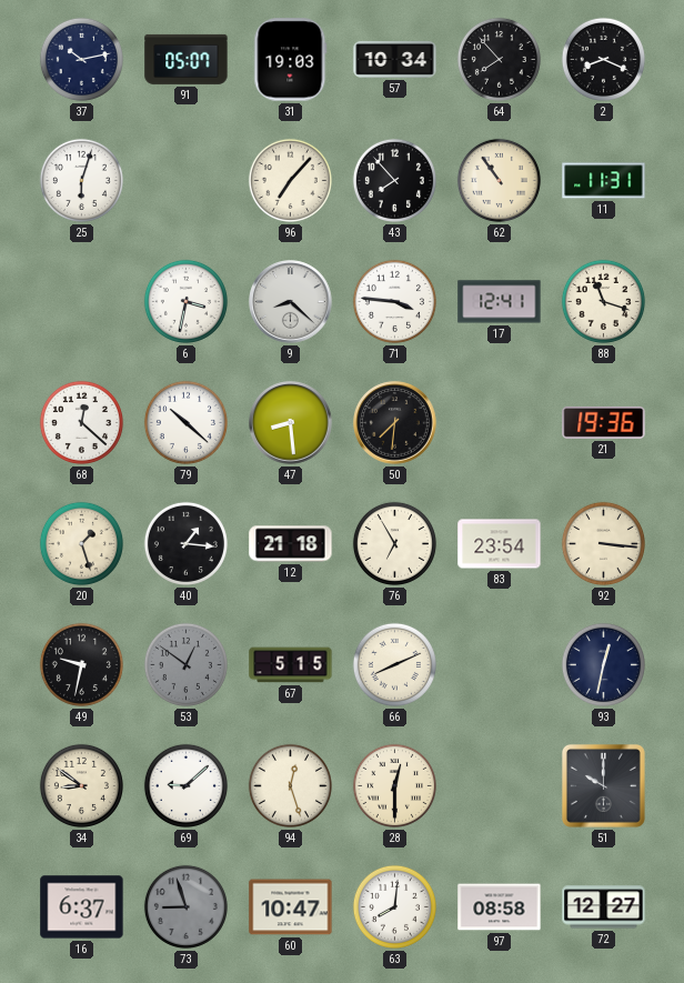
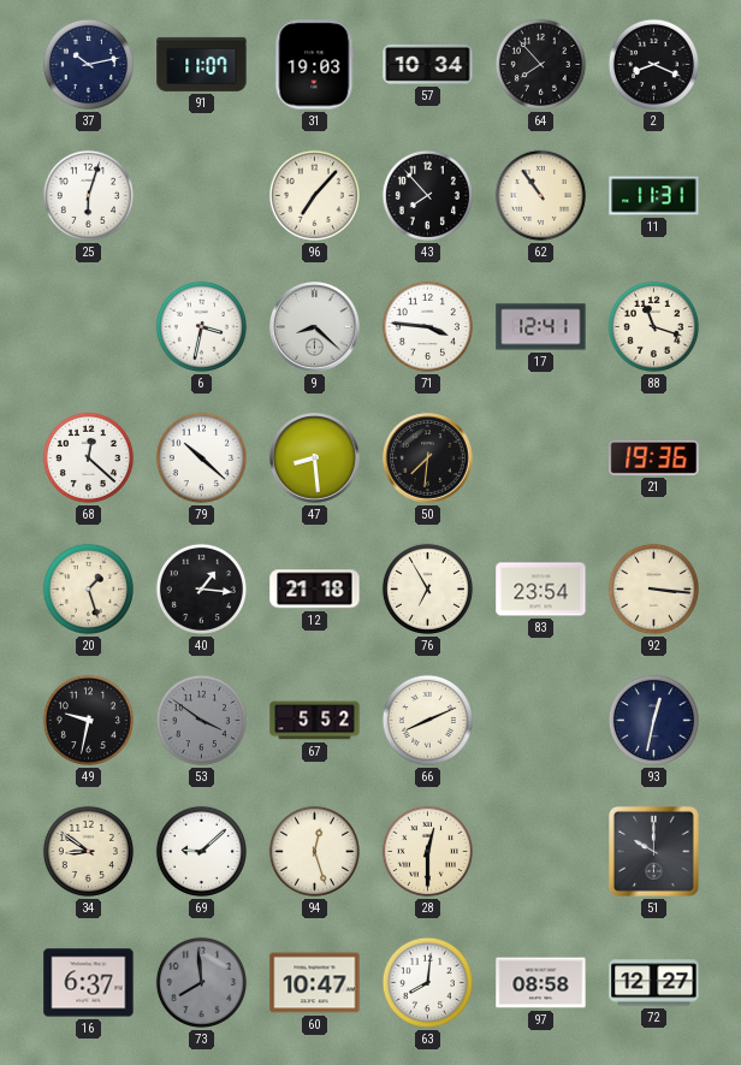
91: 05:07 -> 11:07 (202, 64)
53: 12:51 -> 3:51 (201, 720)
67: 5:15 -> 5:52 (315, 721)
73: 8:57 -> 7:59 (201, 982)
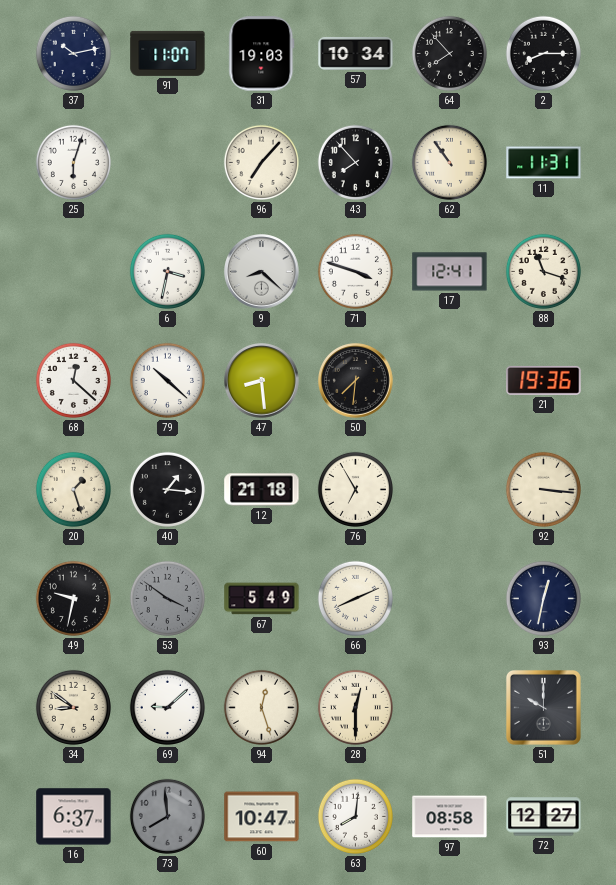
2: 8:19 -> 8:15 (543, 53)
71: 3:46 -> 3:48 (355, 271)
83: 23:54 -> none (541, 590)
67: 5:52 -> 5:49 (262, 599)
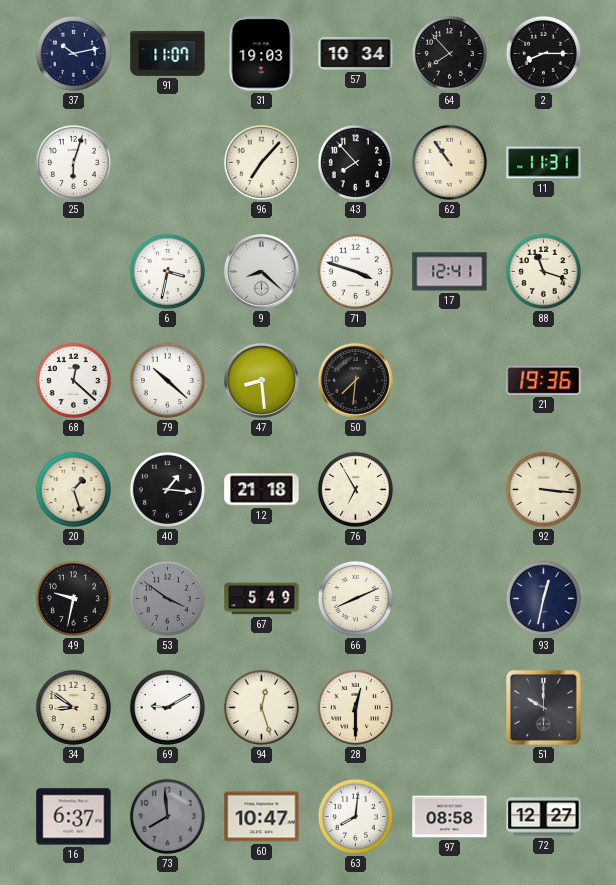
69: 9:08 -> 9:10 (167, 707)
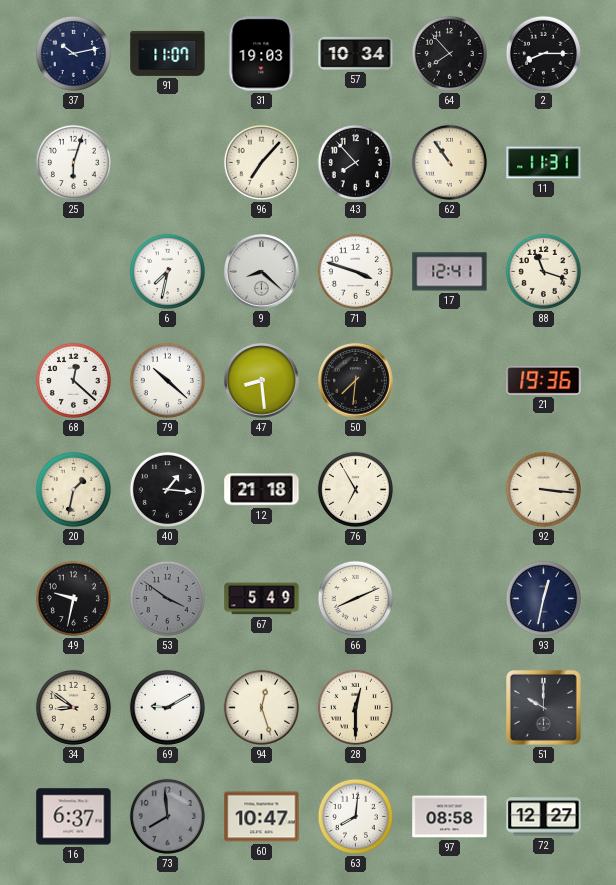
6: 3:32 -> 7:32 (167, 271)
20: 1:27 -> 1:32 (73, 489)
